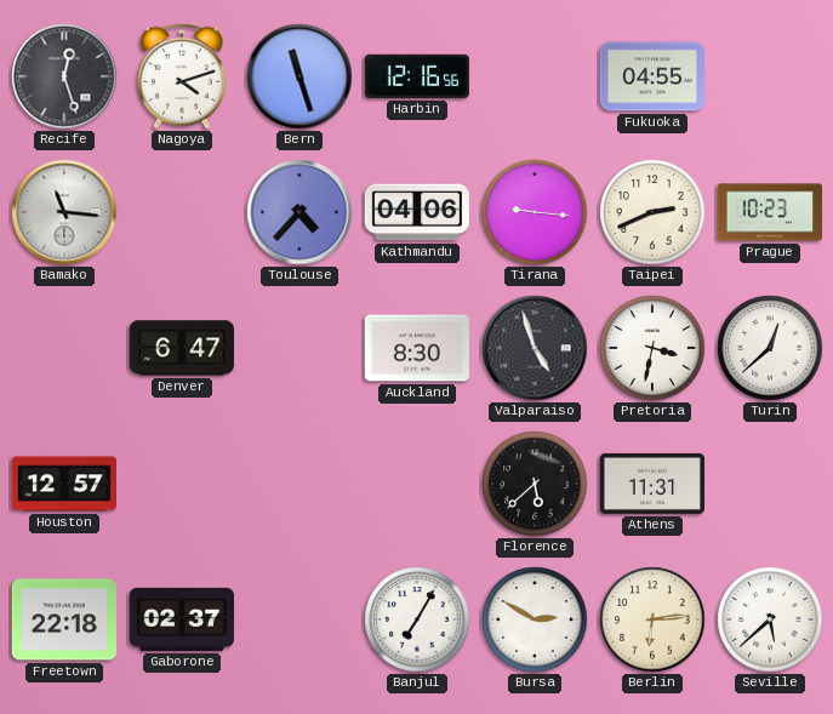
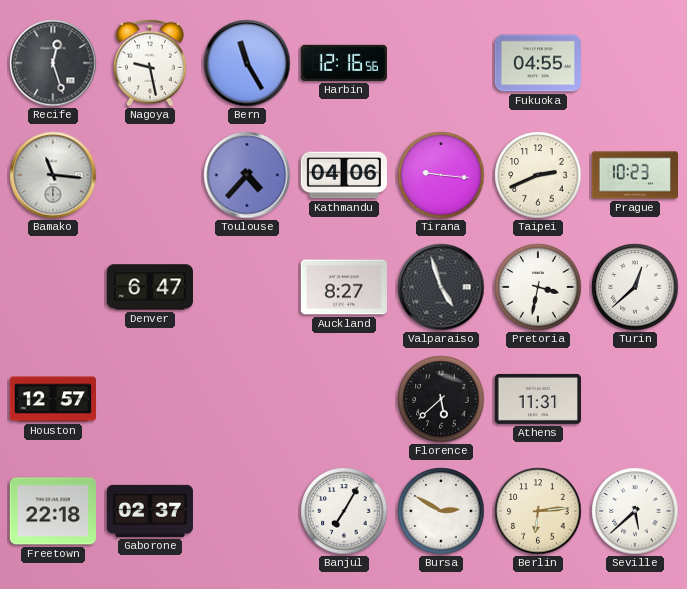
Nagoya: 4:12 -> 9:28 (151, 63)
Bern: 11:27 -> 11:25 (247, 63)
Auckland: 8:30 -> 8:27 (344, 287)
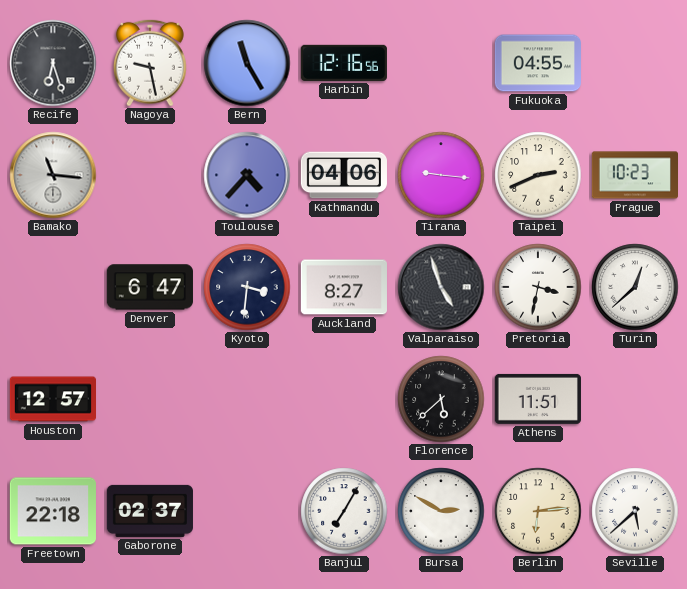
Recife: 12:27 -> 6:27 (53, 63)
Kyoto: none -> 3:31 (247, 287)
Athens: 11:31 -> 11:51 (538, 399)
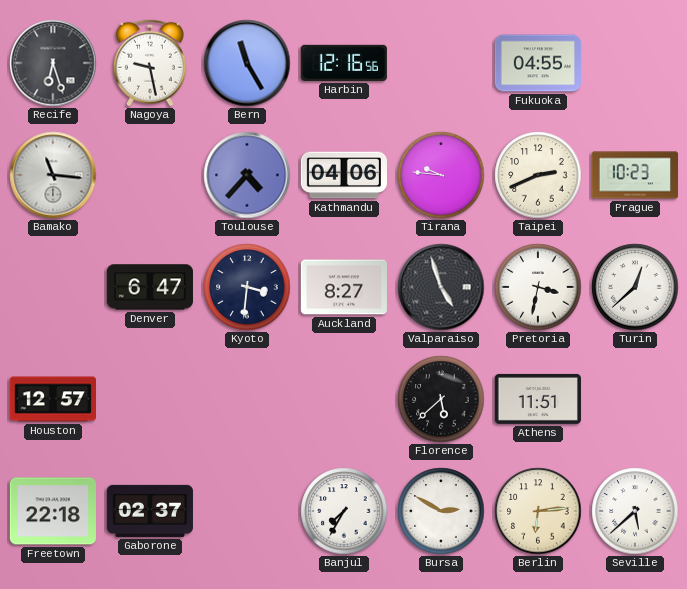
Tirana: 9:16 -> 9:46 (441, 175)
Banjul: 7:05 -> 7:35 (344, 511)
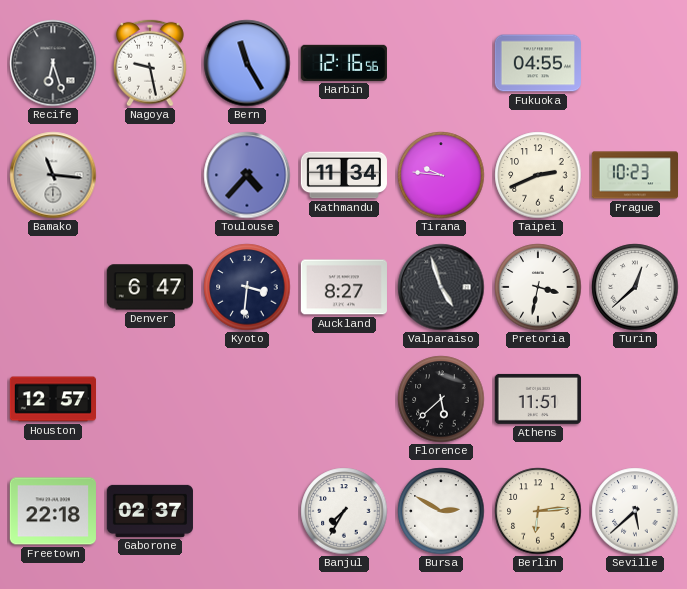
Kathmandu: 04:06 -> 11:34 (344, 175)
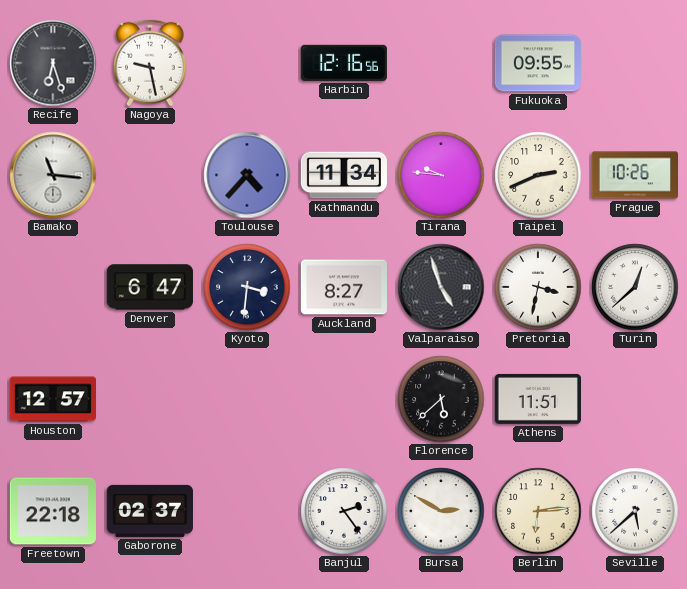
Bern: 11:25 -> none (247, 63)
Fukuoka: 04:55 -> 09:55 (538, 63)
Prague: 10:23 -> 10:26 (634, 175)
Banjul: 7:35 -> 2:24 (344, 511)
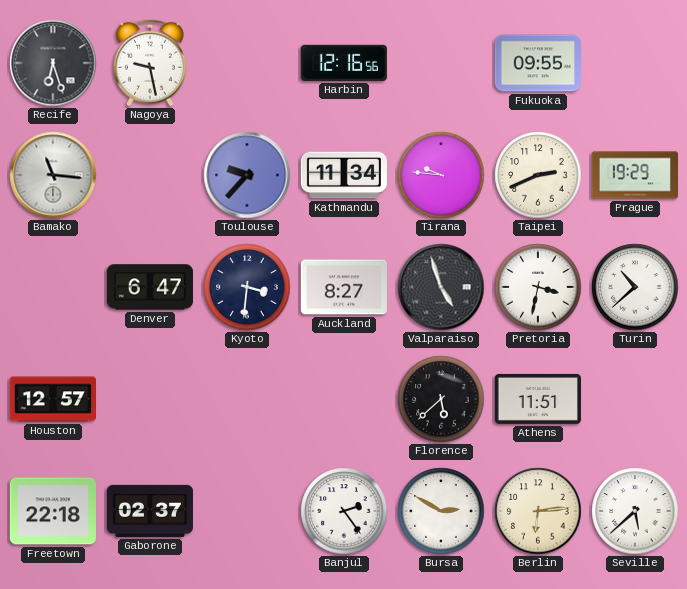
Toulouse: 4:37 -> 9:37 (247, 175)
Prague: 10:26 -> 19:29 (634, 175)
Turin: 12:38 -> 10:38 (635, 287)
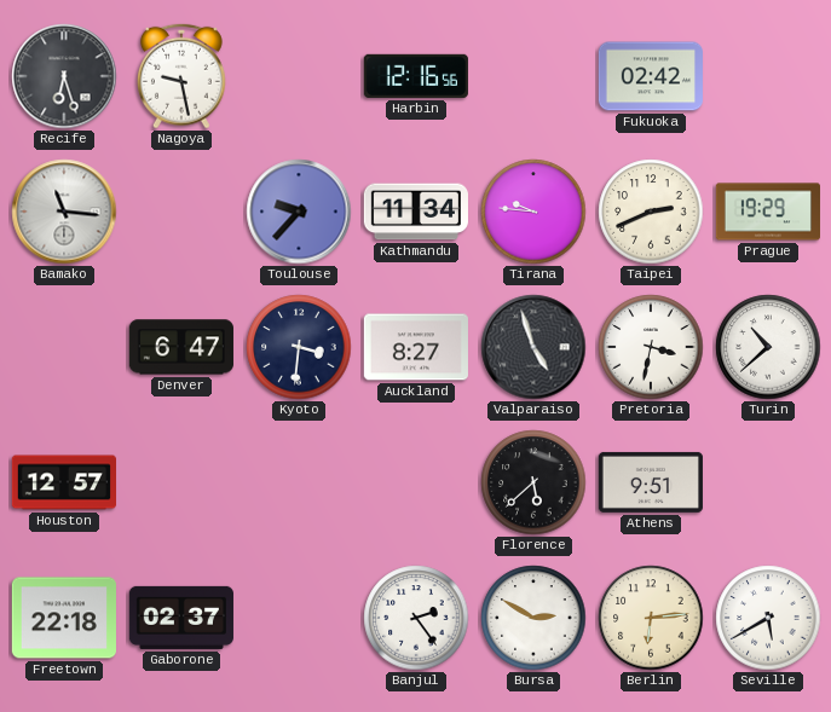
Fukuoka: 09:55 -> 02:42 (651, 76)
Athens: 11:51 -> 9:51 (651, 482)
Seville: 5:38 -> 5:40 (768, 618)
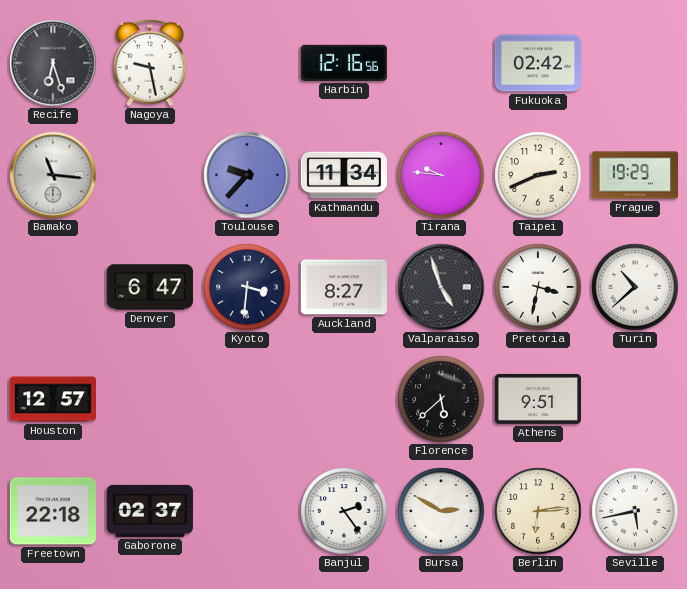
Seville: 5:40 -> 5:43 (635, 511)
